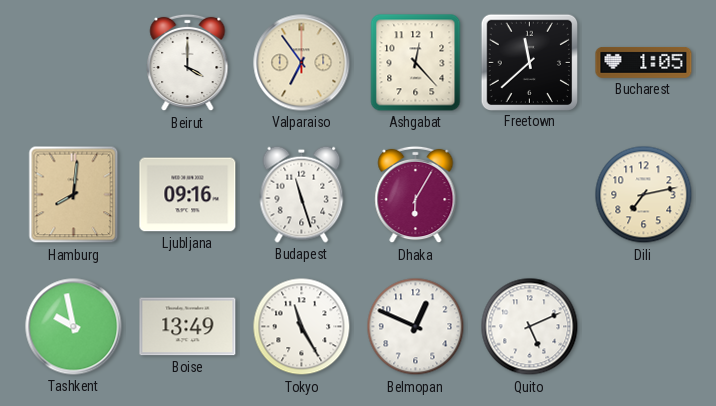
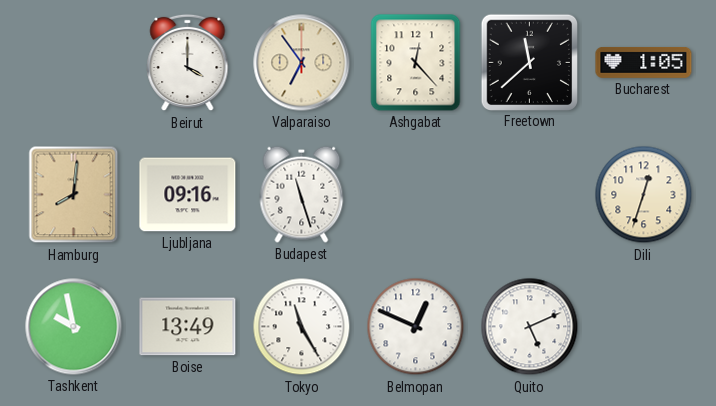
Dhaka: 6:05 -> none (416, 195)
Dili: 7:13 -> 12:33 (644, 195)
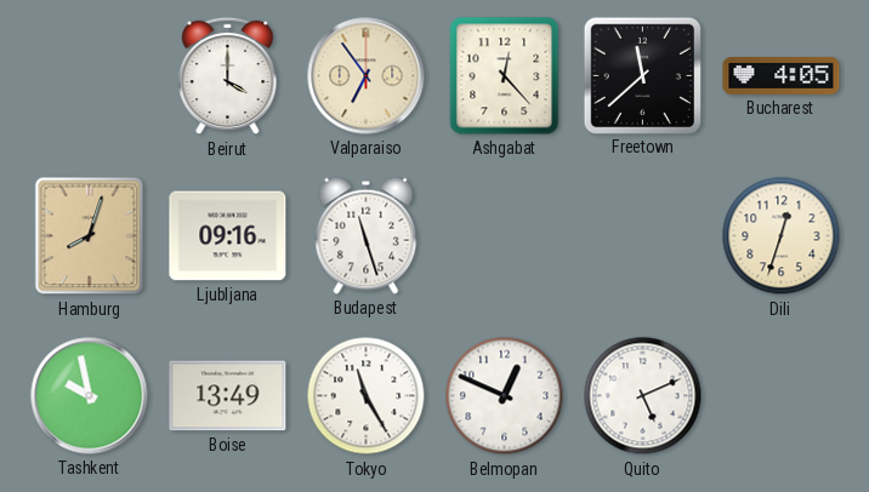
Bucharest: 1:05 -> 4:05 (782, 76)
Hamburg: 8:01 -> 8:03 (90, 236)
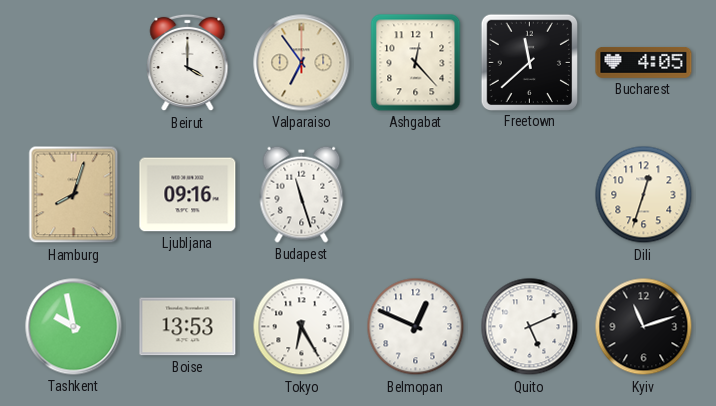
Boise: 13:49 -> 13:53 (188, 327)
Tokyo: 11:25 -> 6:25 (302, 327)
Kyiv: none -> 11:12 (644, 327)
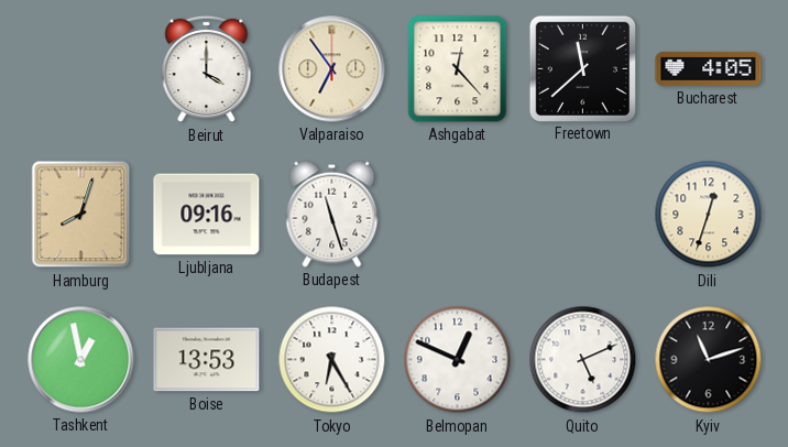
Tashkent: 9:58 -> 12:58 (81, 360)
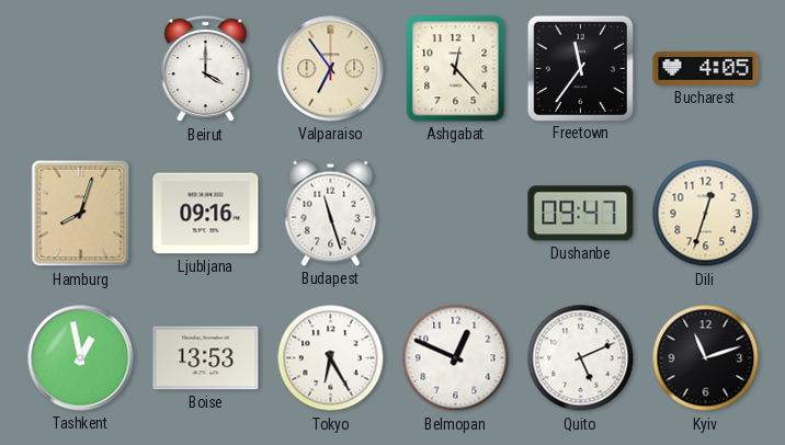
Freetown: 11:38 -> 11:36 (580, 68)
Dushanbe: none -> 09:47 (581, 214)
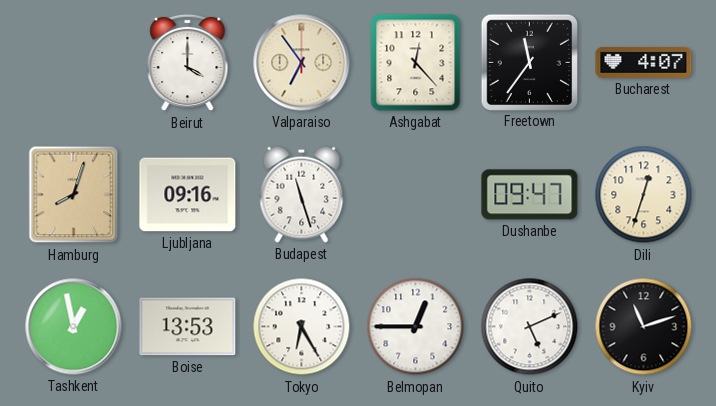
Bucharest: 4:05 -> 4:07 (644, 63)
Belmopan: 12:49 -> 12:45 (416, 327)
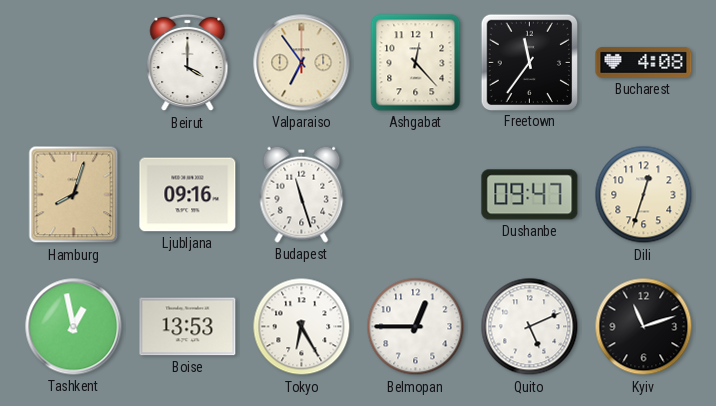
Bucharest: 4:07 -> 4:08 (644, 63)
